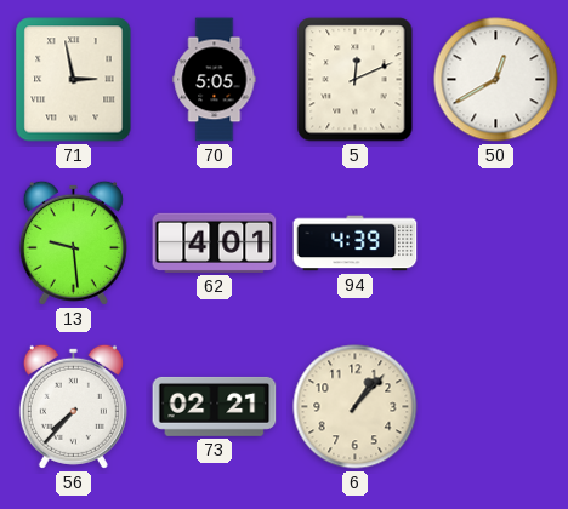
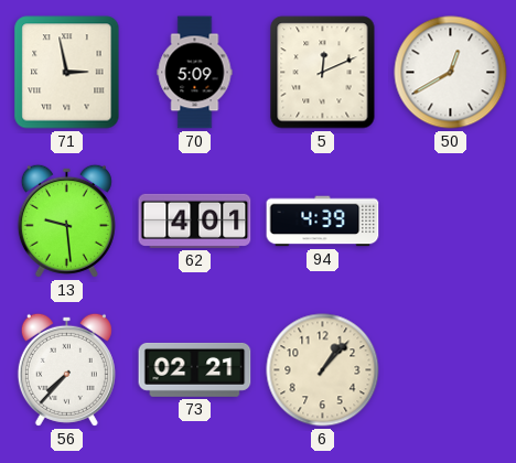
70: 5:05 -> 5:09 (195, 73)
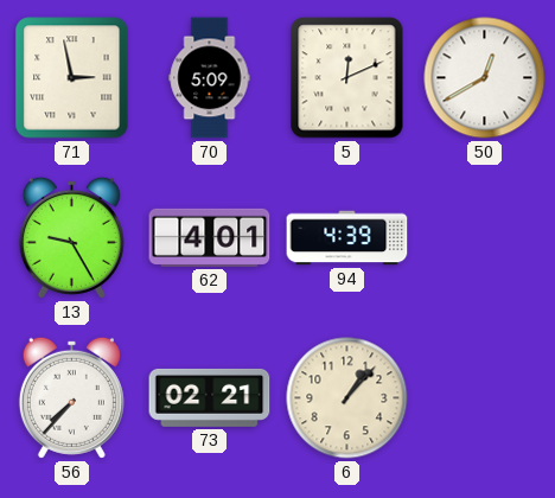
13: 9:29 -> 9:25 (71, 237)
